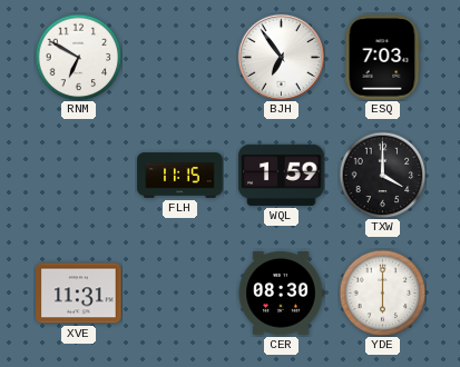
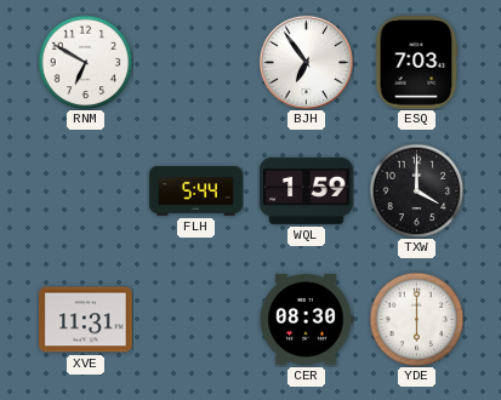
FLH: 11:15 -> 5:44 (197, 192)
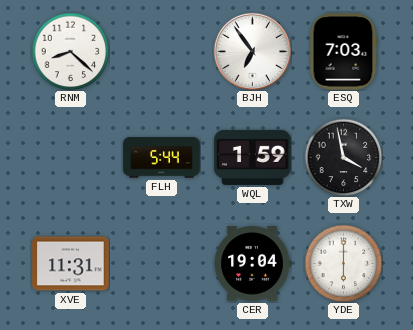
RNM: 6:50 -> 8:22 (70, 51)
TXW: 4:00 -> 3:58 (343, 157)
CER: 08:30 -> 19:04 (252, 264)
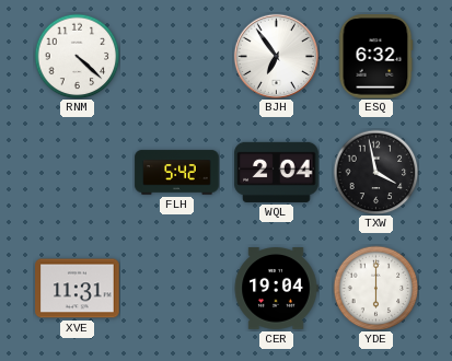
RNM: 8:22 -> 4:22 (77, 56)
ESQ: 7:03 -> 6:32 (375, 57)
FLH: 5:44 -> 5:42 (177, 173)
WQL: 1:59 -> 2:04 (277, 172)
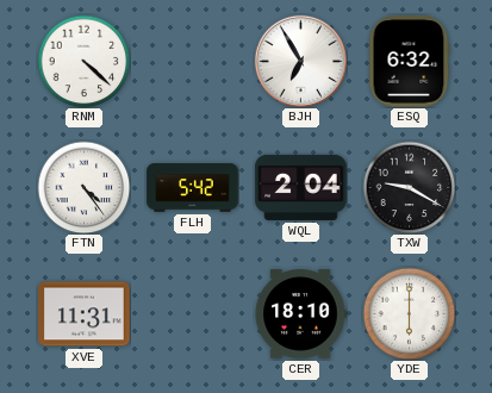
BJH: 6:54 -> 6:55 (300, 61)
FTN: none -> 4:24 (83, 187)
TXW: 3:58 -> 9:20 (409, 187)
CER: 19:04 -> 18:10 (300, 314)
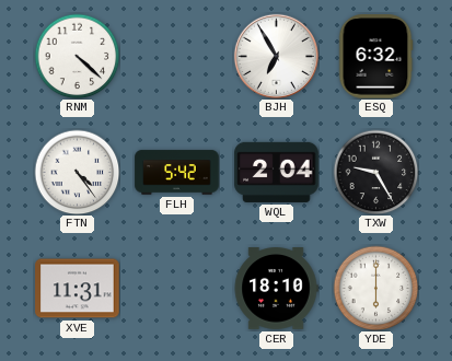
TXW: 9:20 -> 9:25 (375, 172)
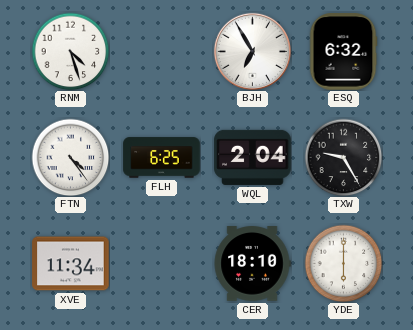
RNM: 4:22 -> 4:27 (70, 51)
FLH: 5:42 -> 6:25 (162, 158)
XVE: 11:31 -> 11:34 (71, 264)
